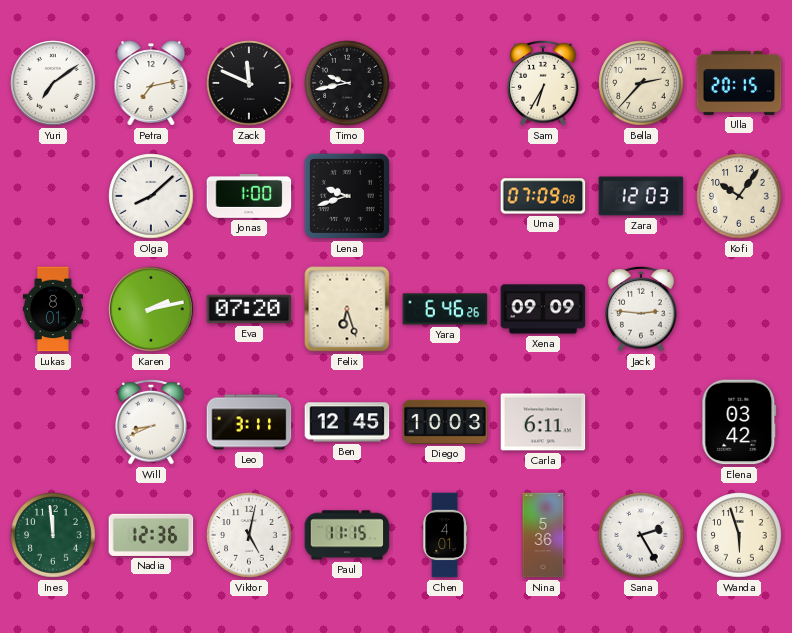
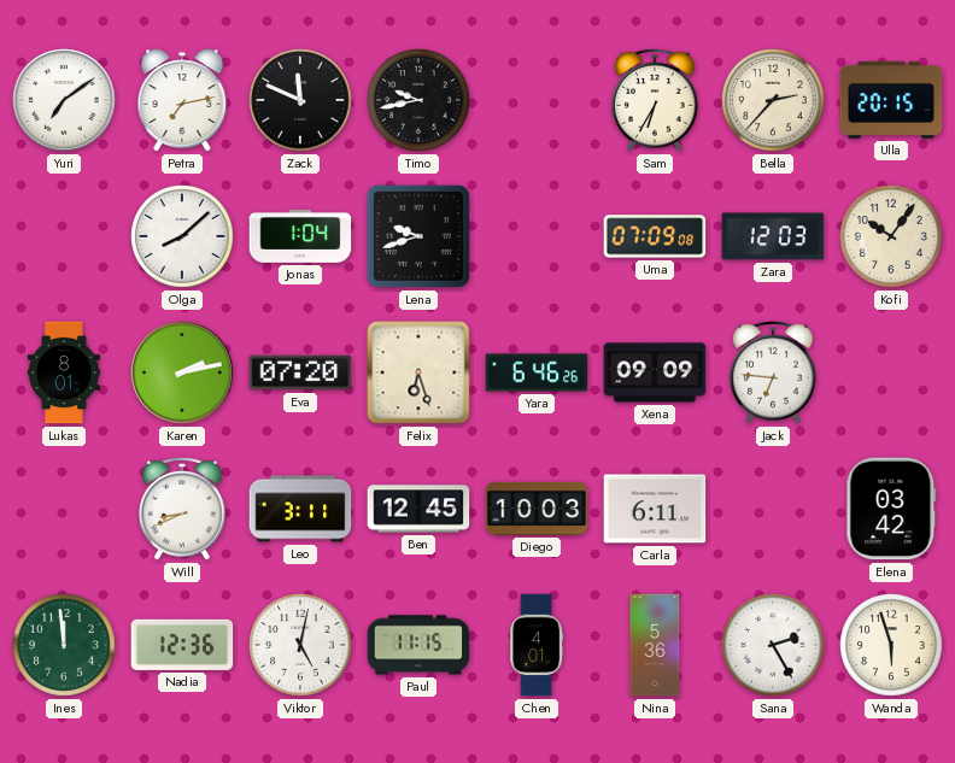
Jonas: 1:00 -> 1:04 (300, 236)
Jack: 2:46 -> 6:46 (773, 372)
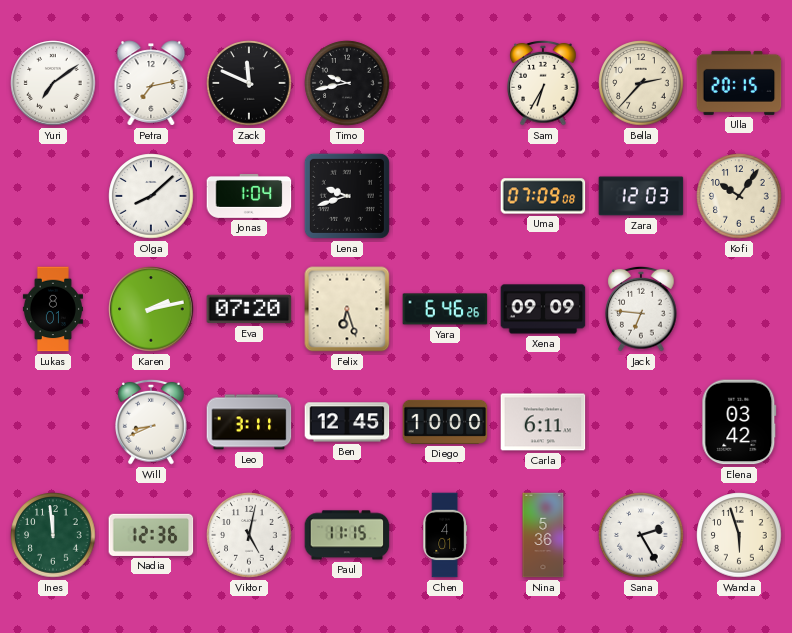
Diego: 10:03 -> 10:00 (445, 422)
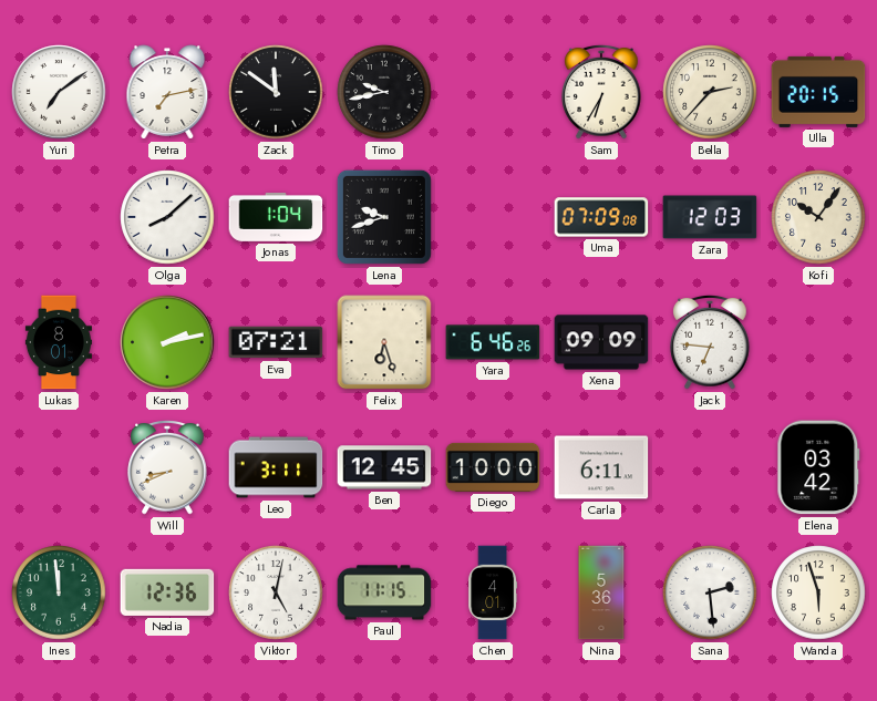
Zack: 11:49 -> 11:51 (276, 92)
Eva: 07:20 -> 07:21 (276, 342)
Sana: 2:25 -> 2:29 (710, 592)
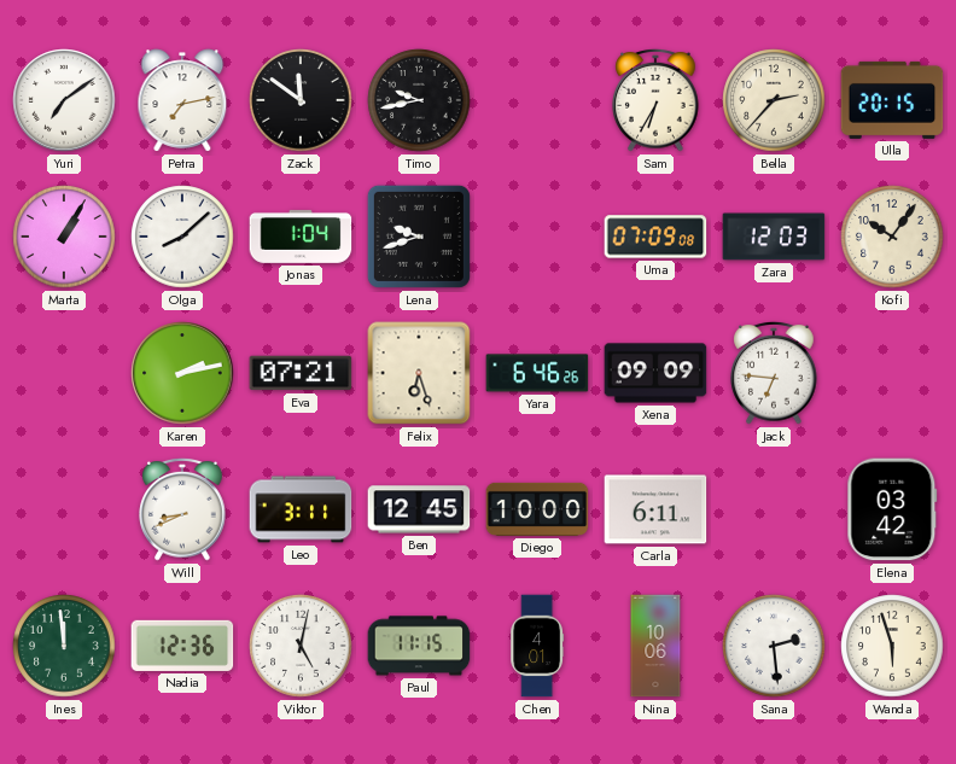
Marta: none -> 1:05 (64, 237)
Lukas: 8:01 -> none (59, 342)
Nina: 5:36 -> 10:06 (655, 646)
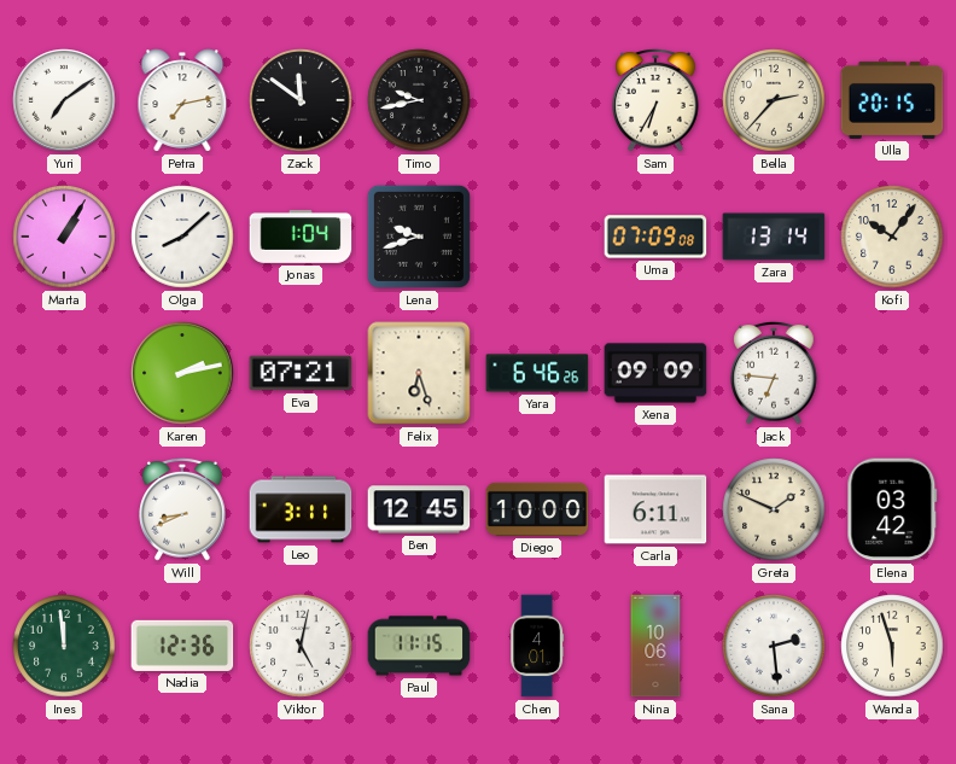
Zara: 12:03 -> 13:14 (774, 237)
Greta: none -> 1:49 (774, 509)
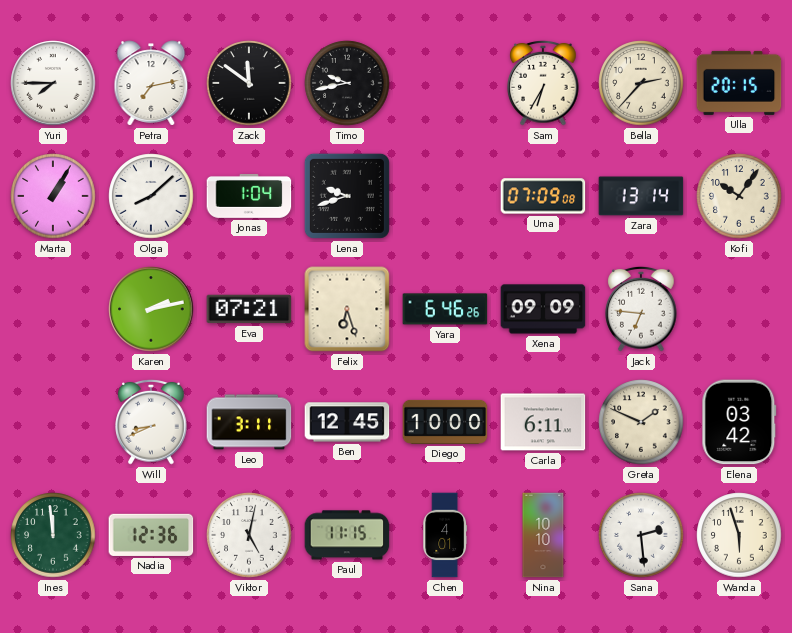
Yuri: 7:09 -> 7:45 (53, 83)
Nina: 10:06 -> 10:10 (543, 535)
